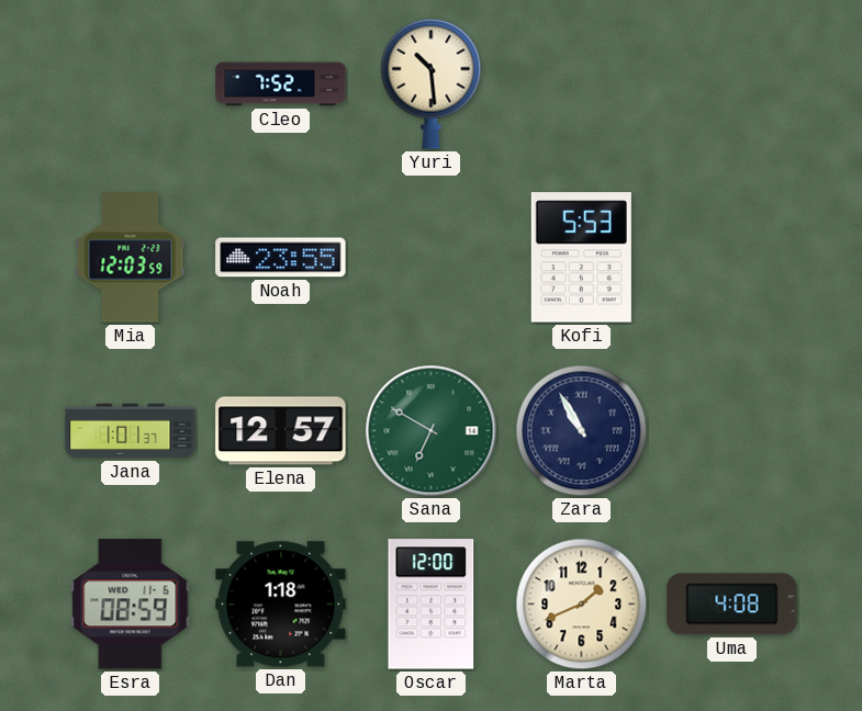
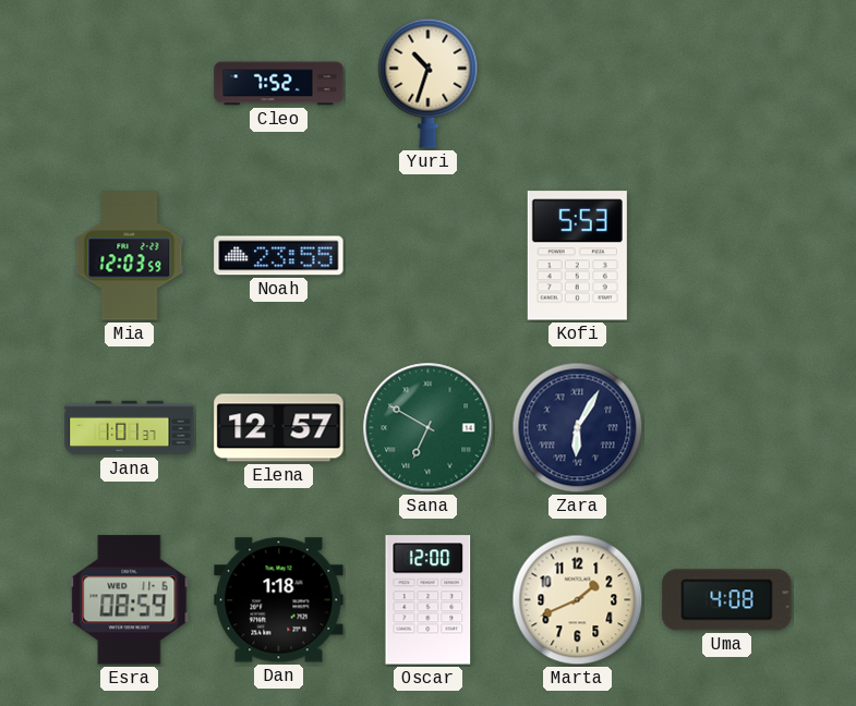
Yuri: 10:29 -> 10:33 (429, 83)
Zara: 10:55 -> 6:05 (578, 428)
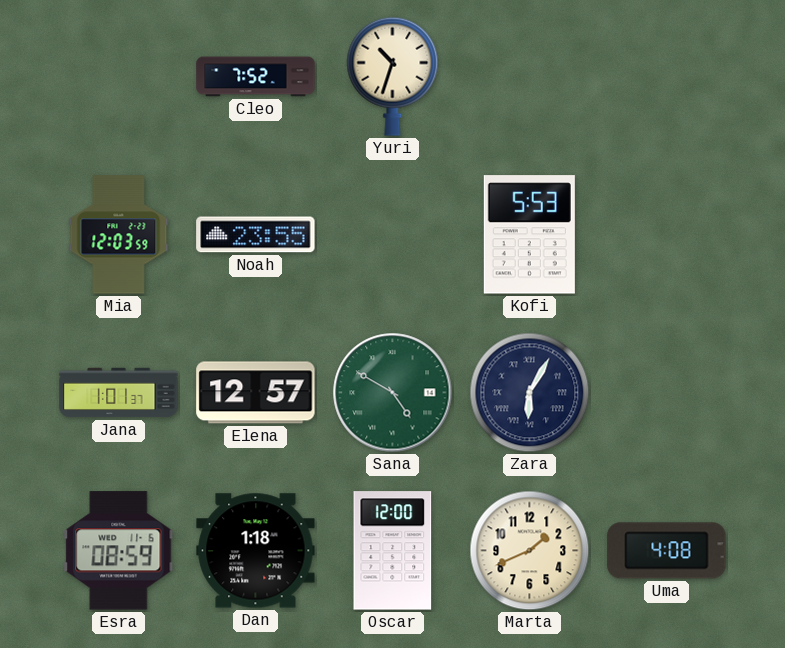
Sana: 6:50 -> 4:50 (393, 393)
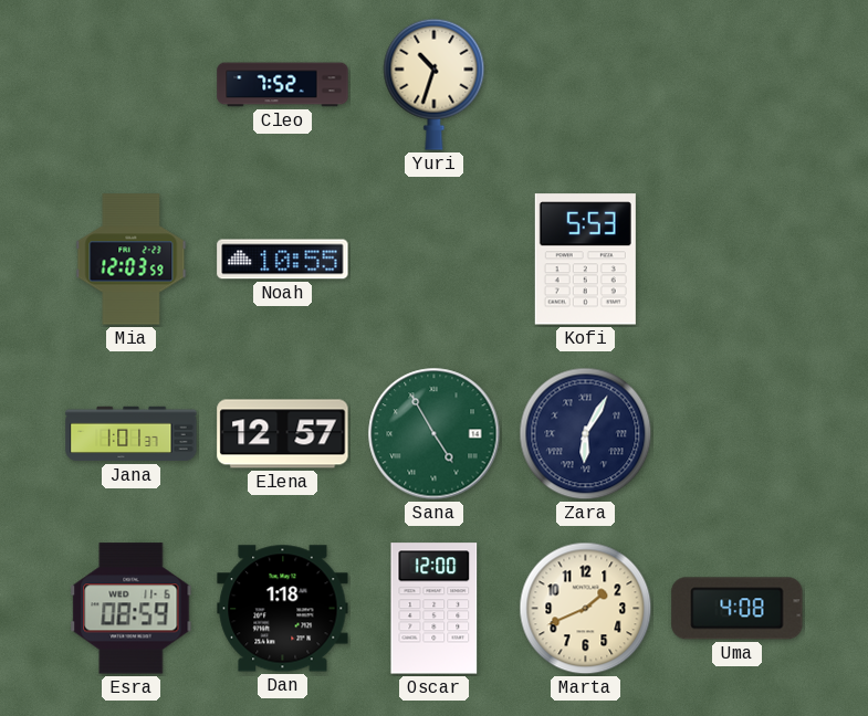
Noah: 23:55 -> 10:55 (283, 260)
Sana: 4:50 -> 4:55 (435, 434)
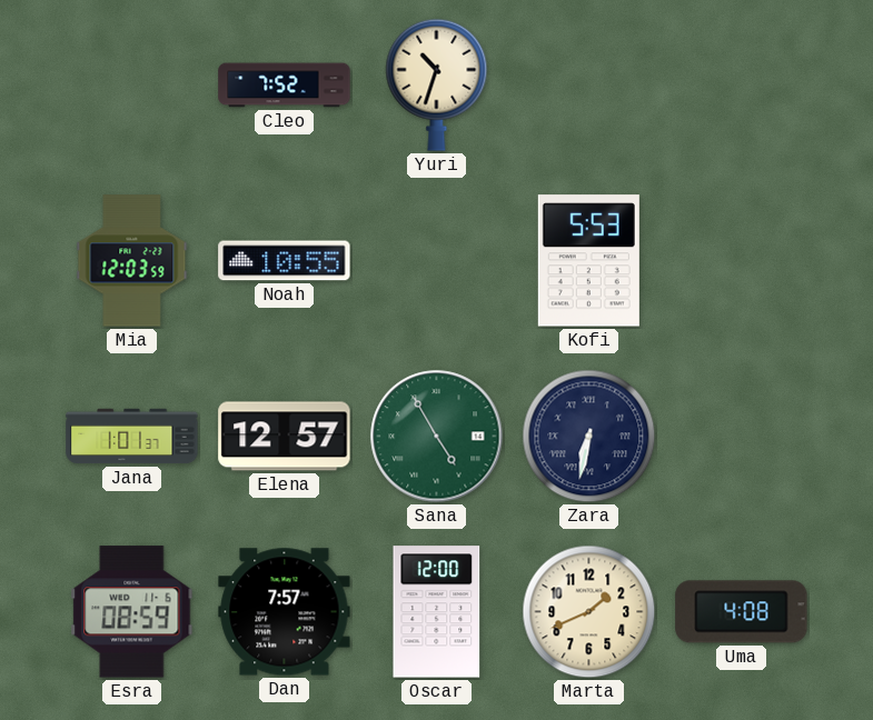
Zara: 6:05 -> 6:32 (589, 437)
Dan: 1:18 -> 7:57 (285, 612)
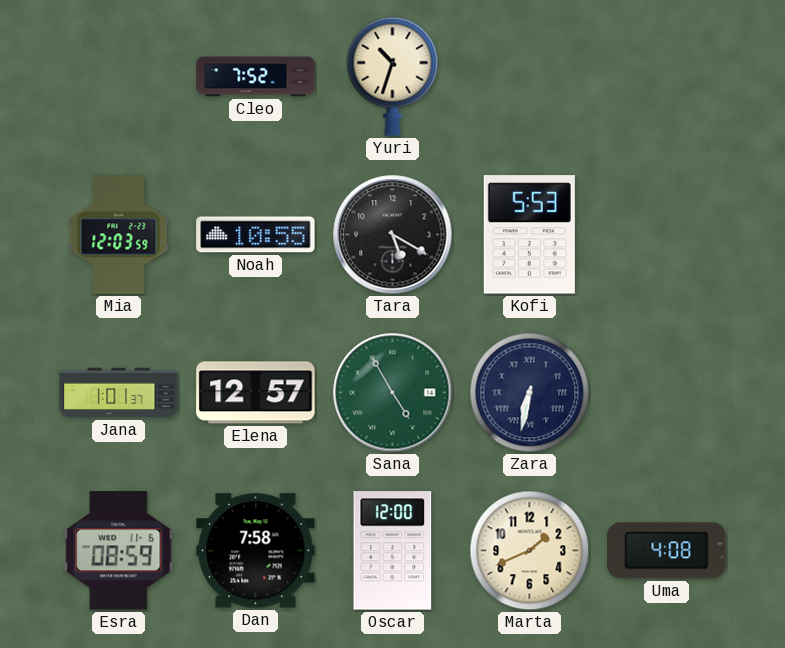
Tara: none -> 5:20 (393, 235)
Dan: 7:57 -> 7:58 (256, 551)
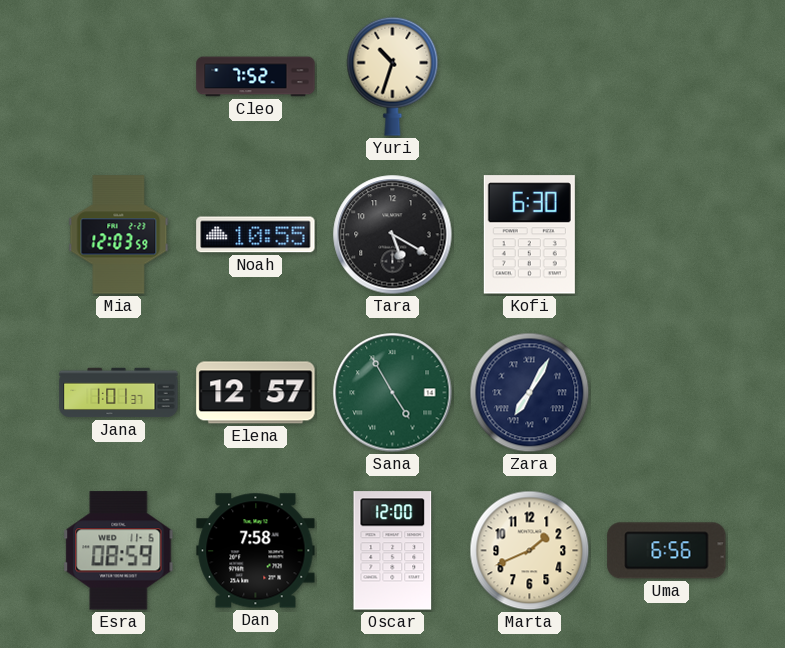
Kofi: 5:53 -> 6:30 (529, 235)
Zara: 6:32 -> 7:05 (530, 393)
Uma: 4:08 -> 6:56 (667, 551)
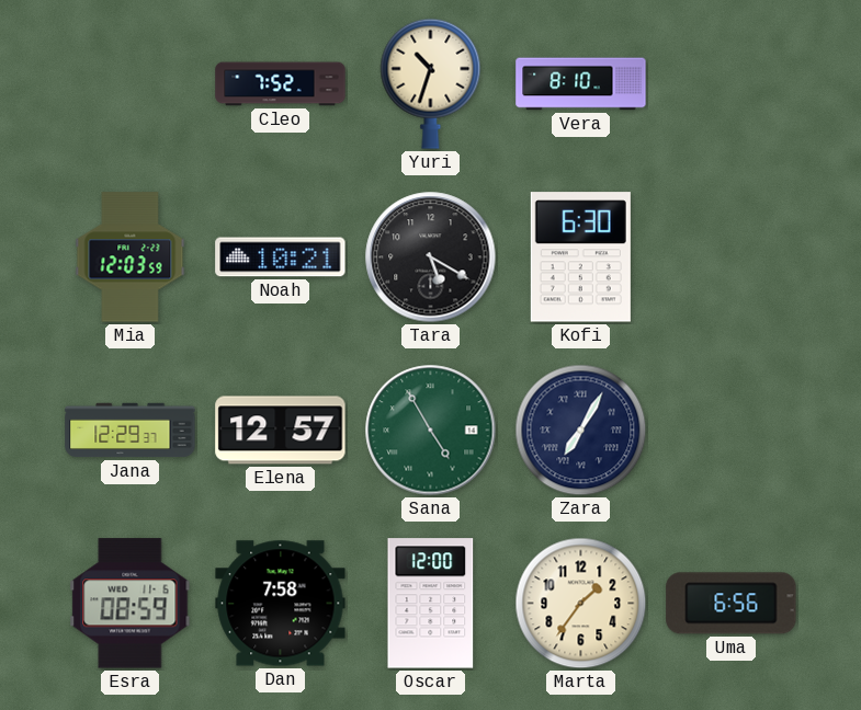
Vera: none -> 8:10 (581, 84)
Noah: 10:55 -> 10:21 (281, 257)
Jana: 1:01 -> 12:29 (131, 431)
Marta: 1:41 -> 1:36 (581, 604)
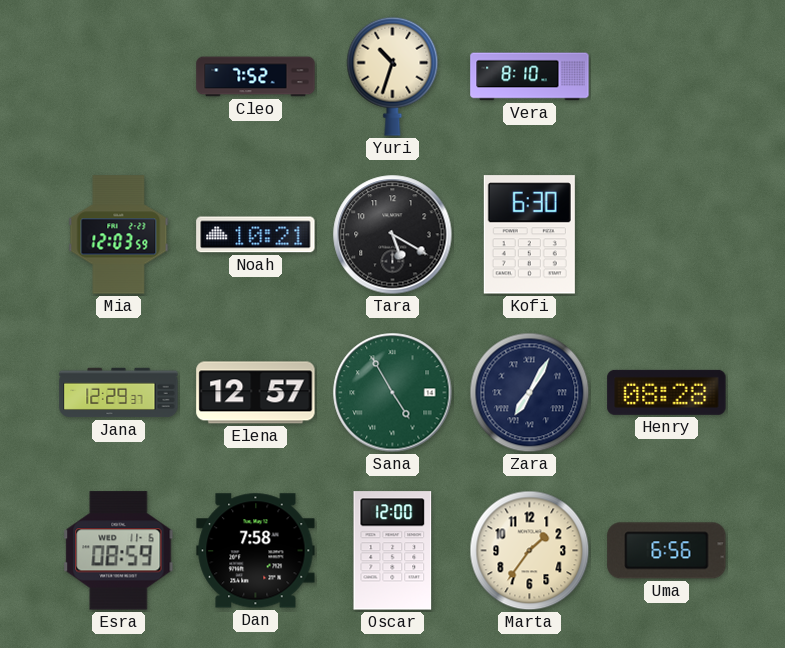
Henry: none -> 08:28 (667, 392)
